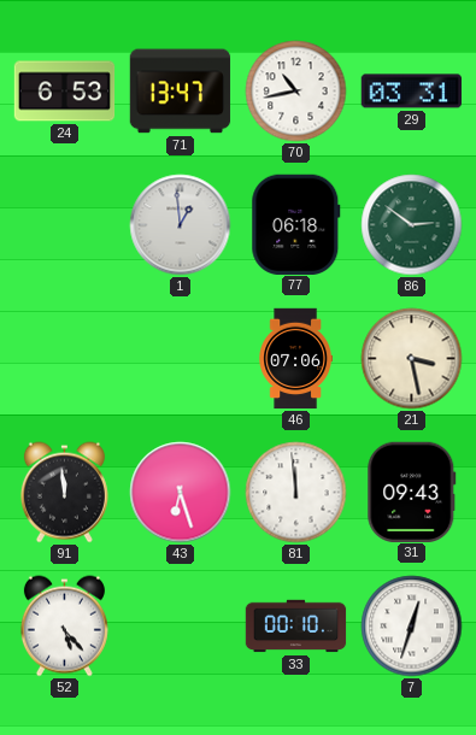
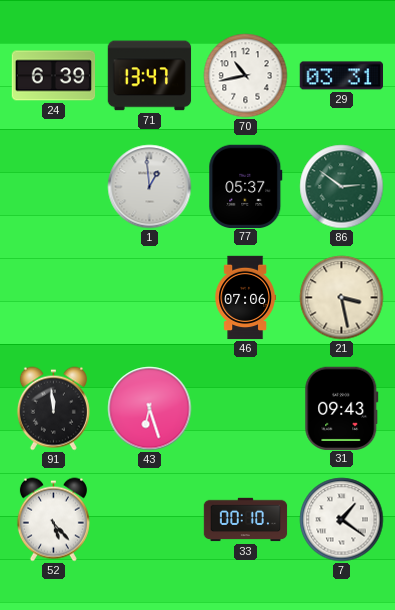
24: 6:53 -> 6:39 (54, 76)
77: 06:18 -> 05:37 (246, 186)
81: 11:59 -> none (296, 493)
7: 12:33 -> 1:21 (342, 520)
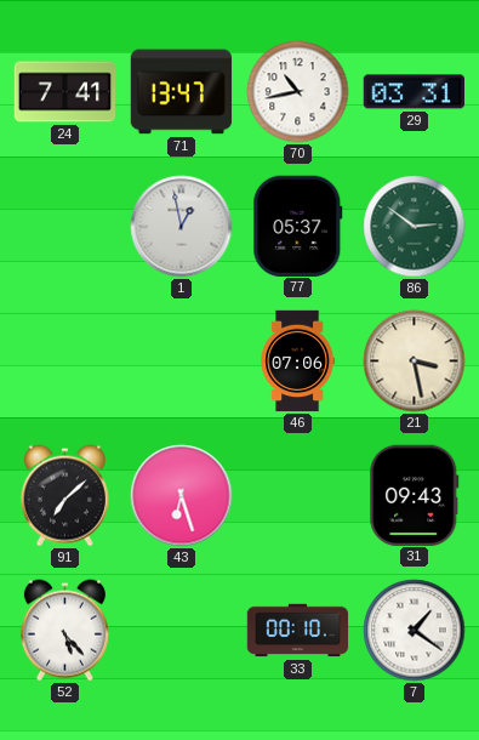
24: 6:39 -> 7:41 (65, 92)
1: 12:59 -> 12:58 (182, 227)
91: 11:59 -> 7:08 (64, 496)
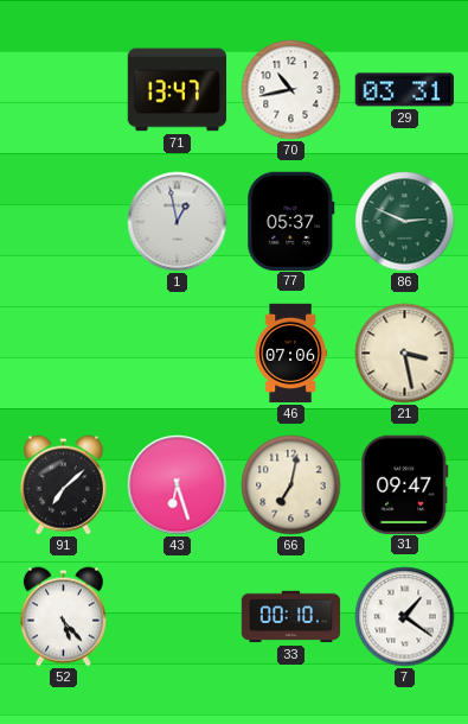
24: 7:41 -> none (65, 92)
86: 2:51 -> 2:49 (405, 222)
66: none -> 7:02 (291, 485)
31: 09:43 -> 09:47 (405, 484)
